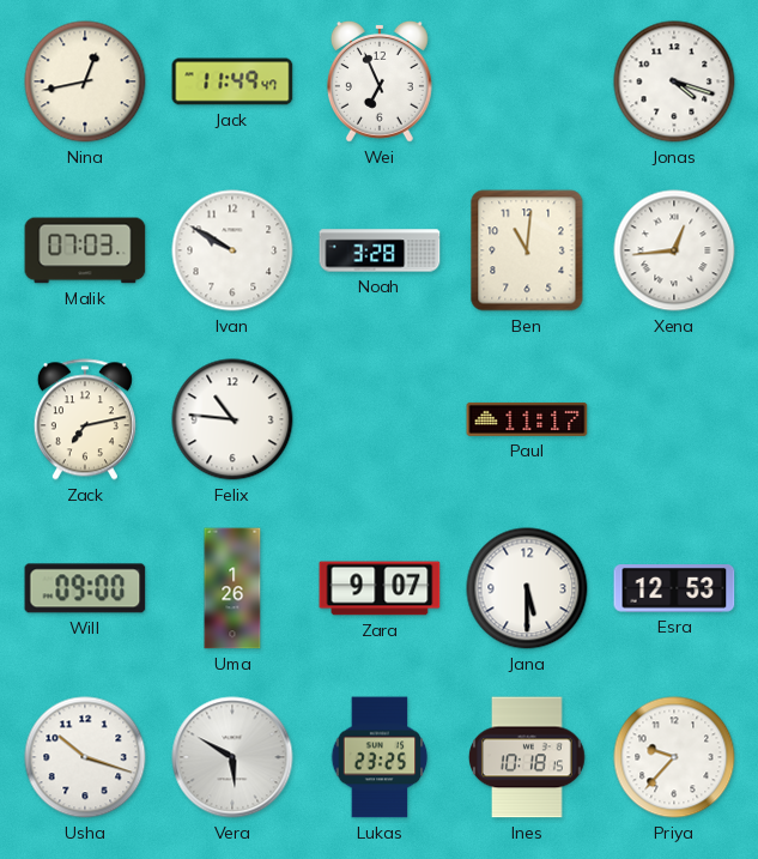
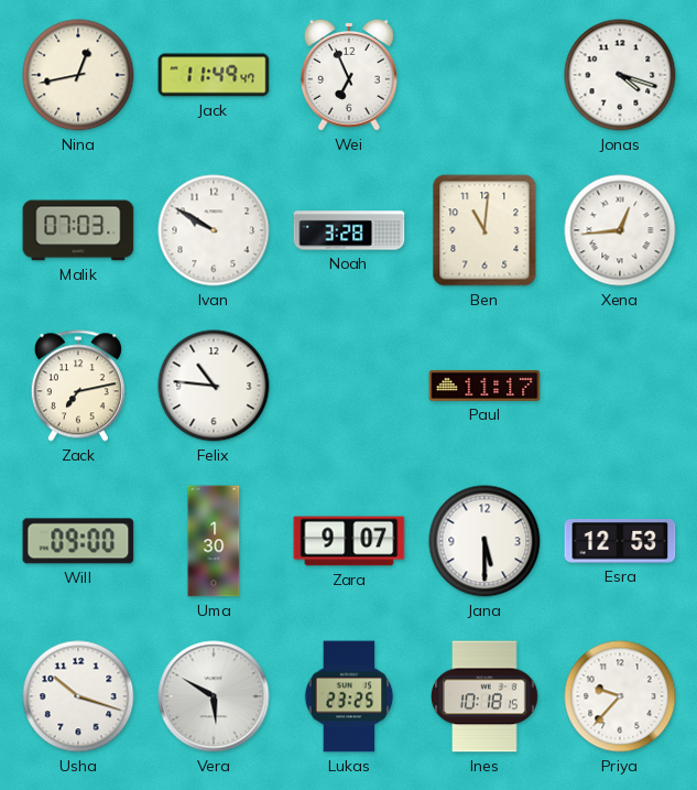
Uma: 1:26 -> 1:30 (214, 541)
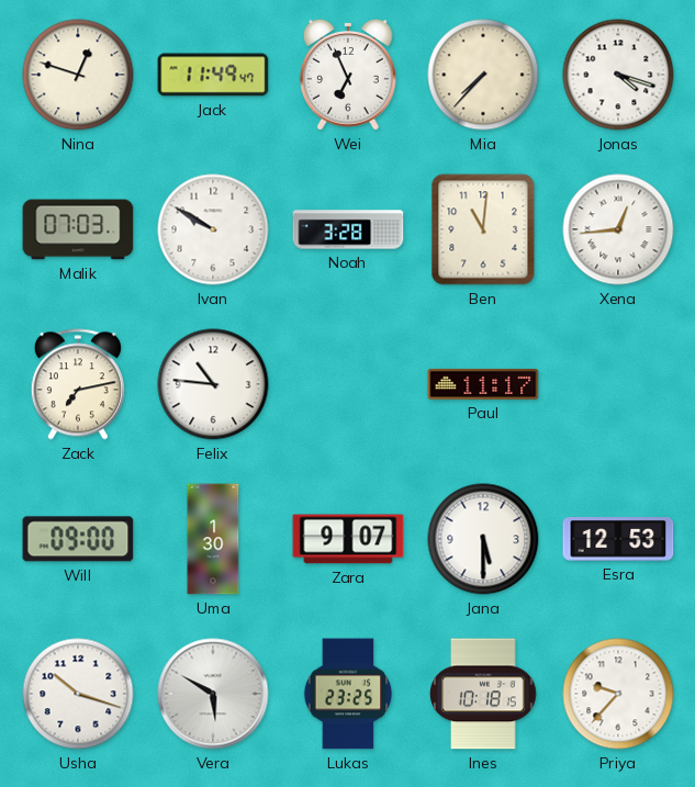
Nina: 12:43 -> 12:48 (78, 75)
Mia: none -> 7:37 (483, 75)
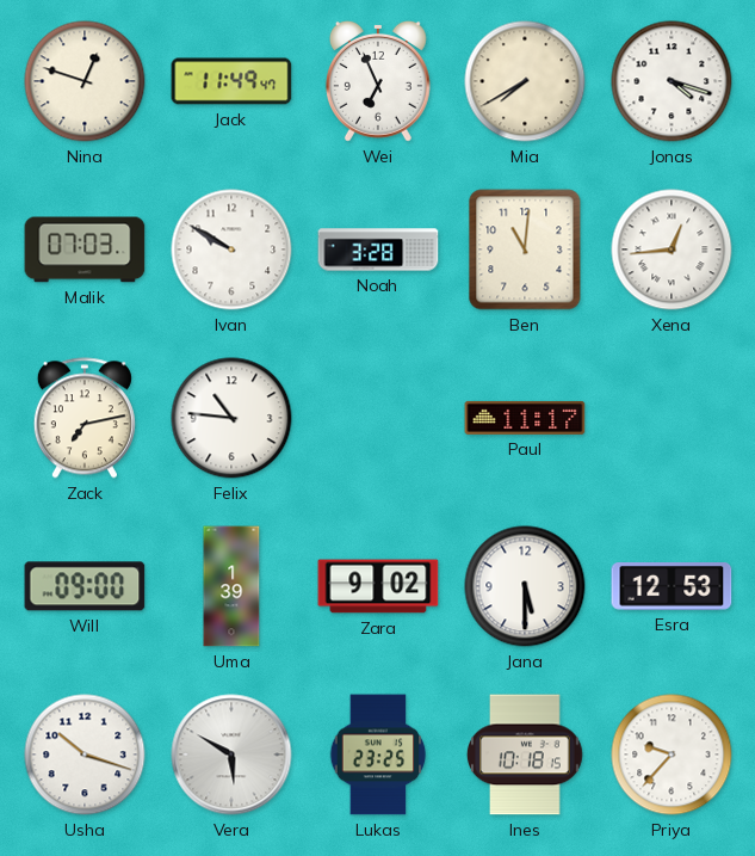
Mia: 7:37 -> 7:40 (525, 81)
Uma: 1:30 -> 1:39 (231, 586)
Zara: 9:07 -> 9:02 (378, 586)
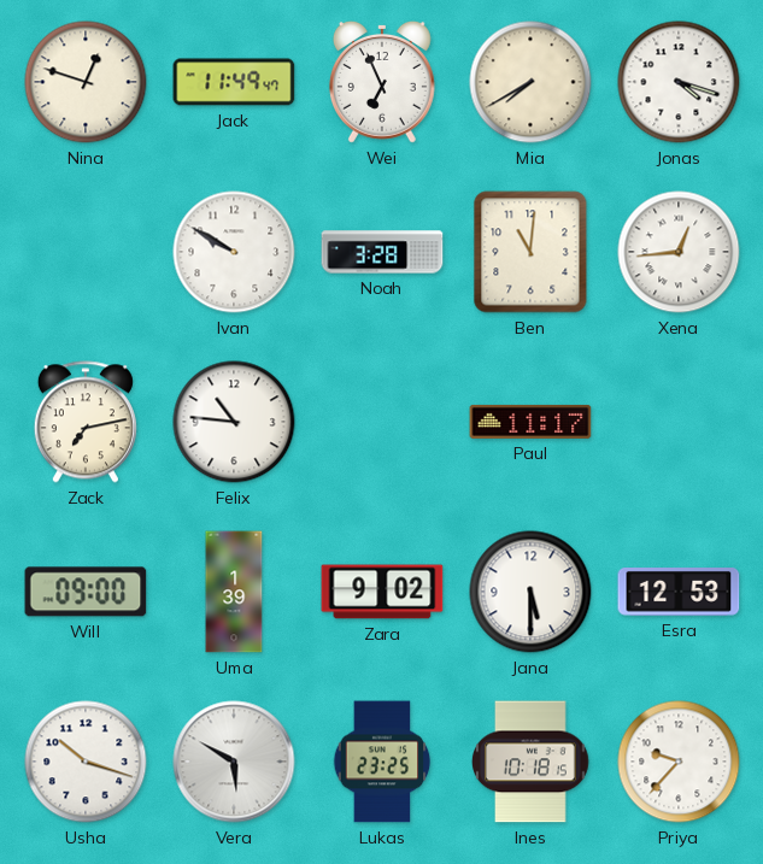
Malik: 07:03 -> none (85, 250)
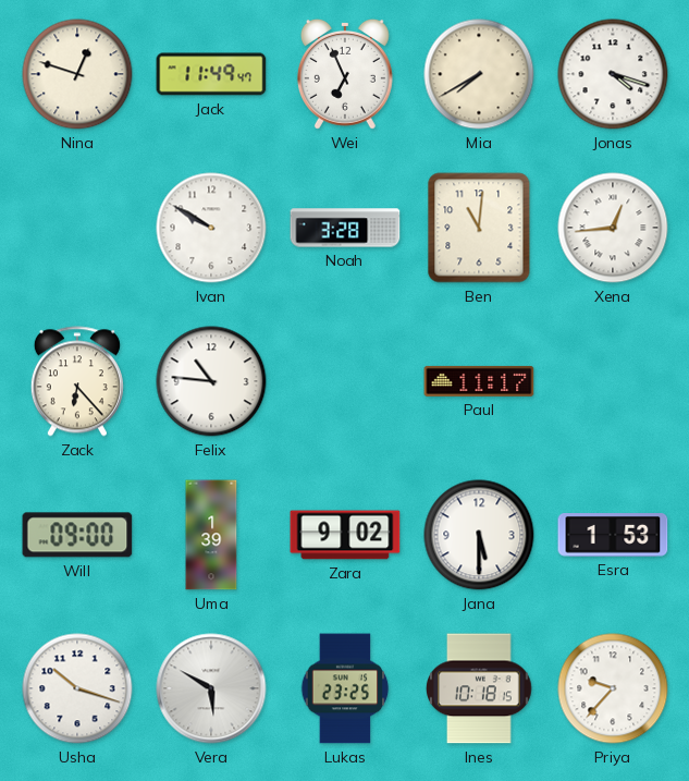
Zack: 7:13 -> 6:23 (77, 381)
Esra: 12:53 -> 1:53 (613, 536)
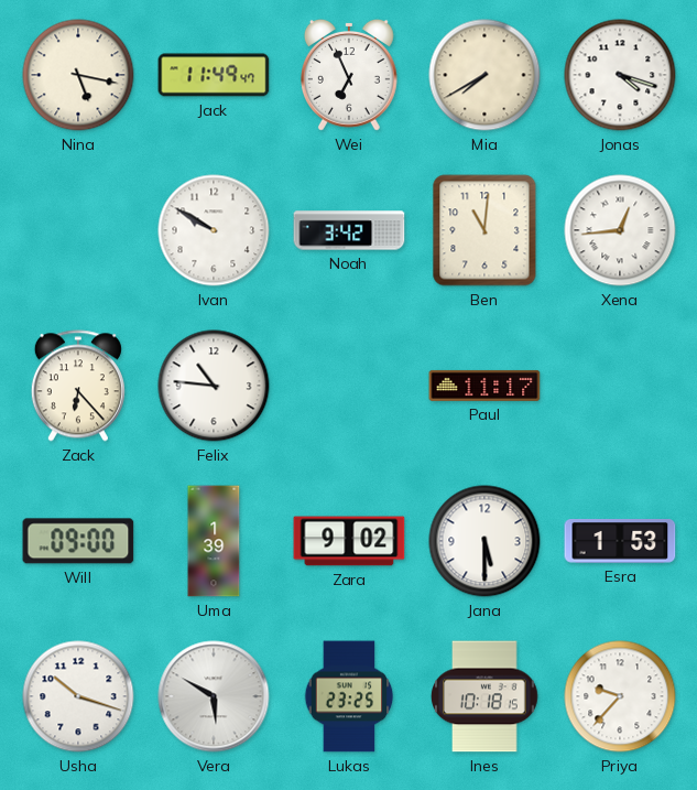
Nina: 12:48 -> 5:17 (78, 75)
Noah: 3:28 -> 3:42 (349, 230)
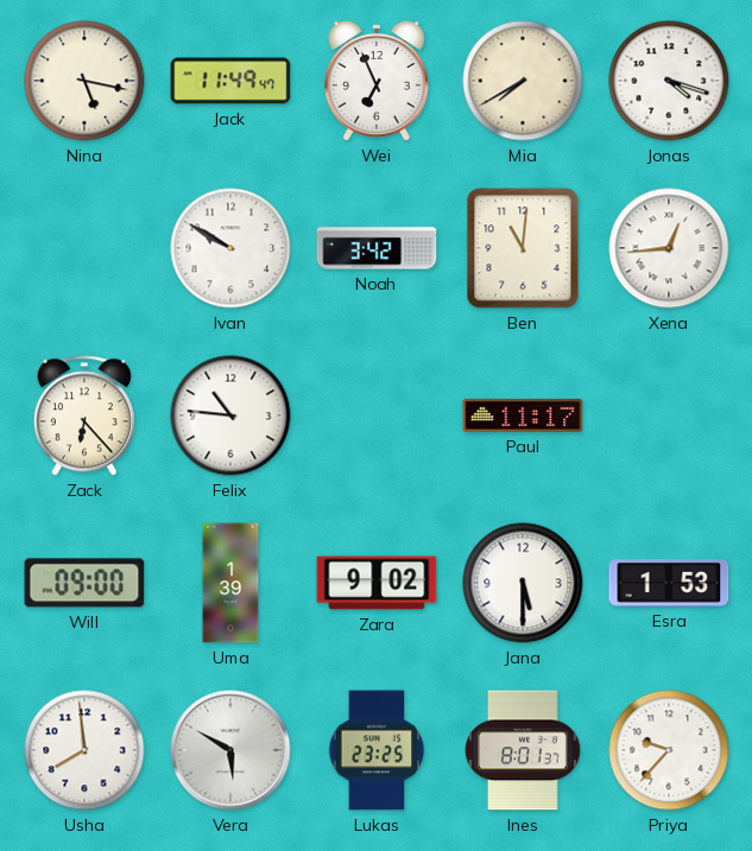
Usha: 10:18 -> 7:59 (84, 750)
Ines: 10:18 -> 8:01 (524, 750)
